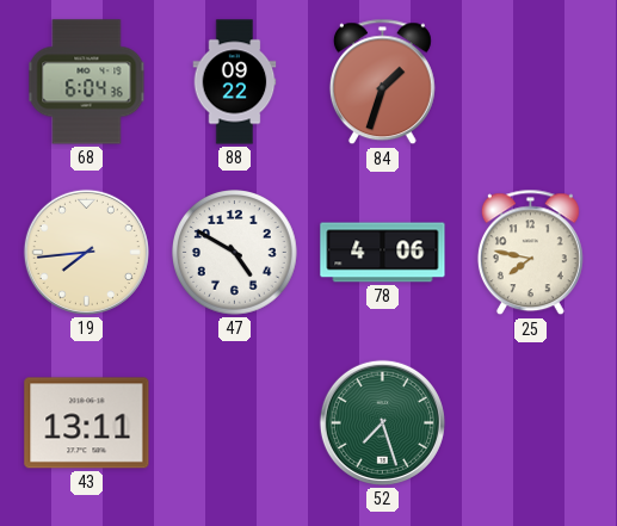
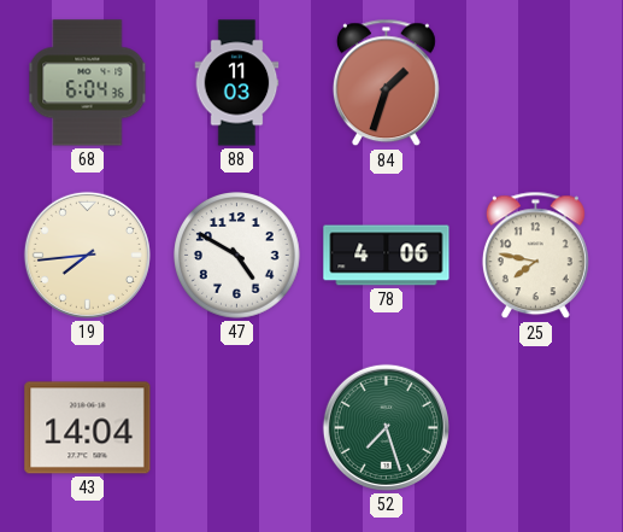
88: 09:22 -> 11:03 (237, 83)
43: 13:11 -> 14:04 (88, 428)
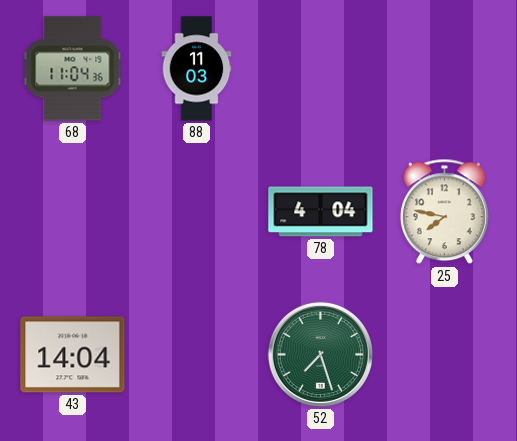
68: 6:04 -> 11:04 (73, 69)
84: 1:33 -> none (386, 83)
19: 7:44 -> none (87, 255)
47: 4:50 -> none (237, 256)
78: 4:06 -> 4:04 (321, 212)
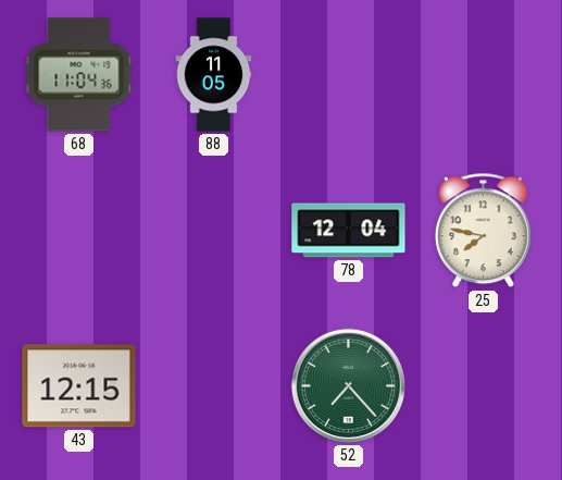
88: 11:03 -> 11:05 (214, 75)
78: 4:04 -> 12:04 (349, 231)
43: 14:04 -> 12:15 (79, 386)
52: 7:27 -> 7:23 (348, 385)
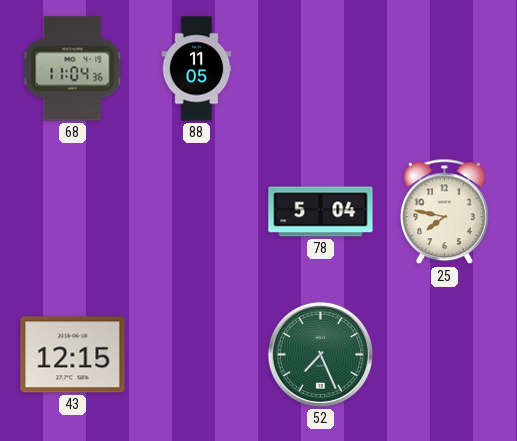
78: 12:04 -> 5:04 (321, 212)
52: 7:23 -> 7:26 (320, 354)
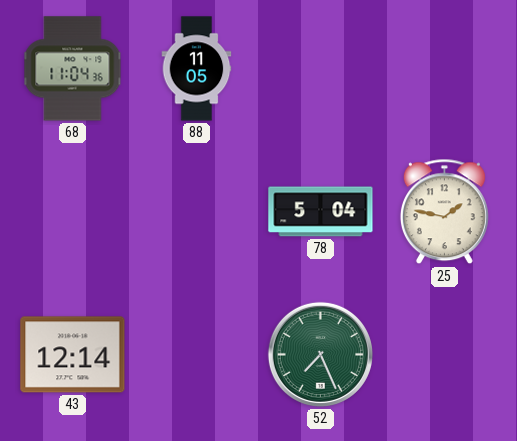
25: 7:47 -> 1:47 (444, 212)
43: 12:15 -> 12:14 (73, 355)
